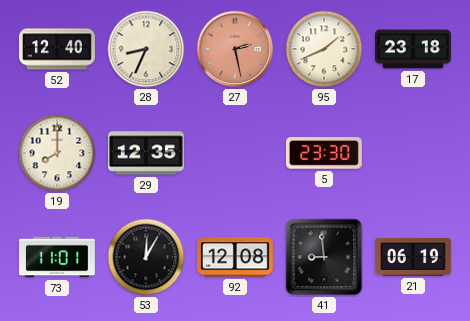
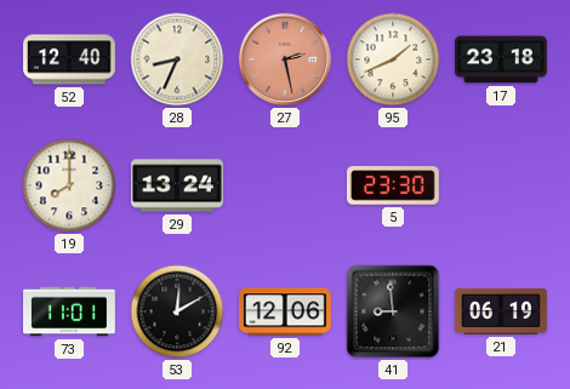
29: 12:35 -> 13:24 (177, 185)
53: 12:05 -> 12:10 (177, 311)
92: 12:08 -> 12:06 (285, 311)
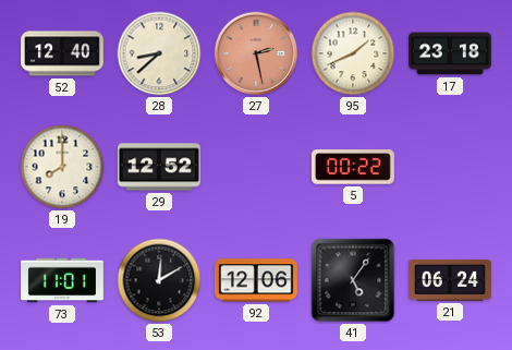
28: 8:34 -> 8:38 (159, 53)
29: 13:24 -> 12:52 (159, 167)
5: 23:30 -> 00:22 (353, 167)
41: 8:59 -> 5:06 (353, 280)
21: 06:19 -> 06:24 (450, 280)
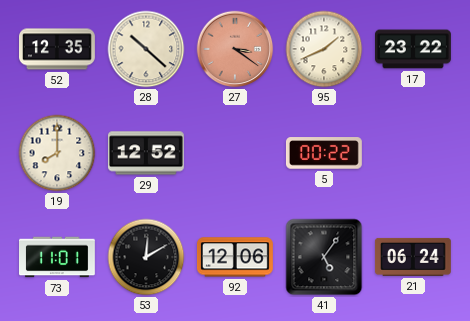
52: 12:40 -> 12:35 (58, 49)
28: 8:38 -> 10:22 (146, 49)
27: 2:28 -> 3:21 (235, 49)
17: 23:18 -> 23:22 (414, 49)
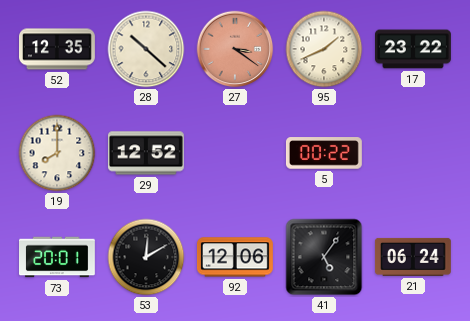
73: 11:01 -> 20:01 (58, 257)
